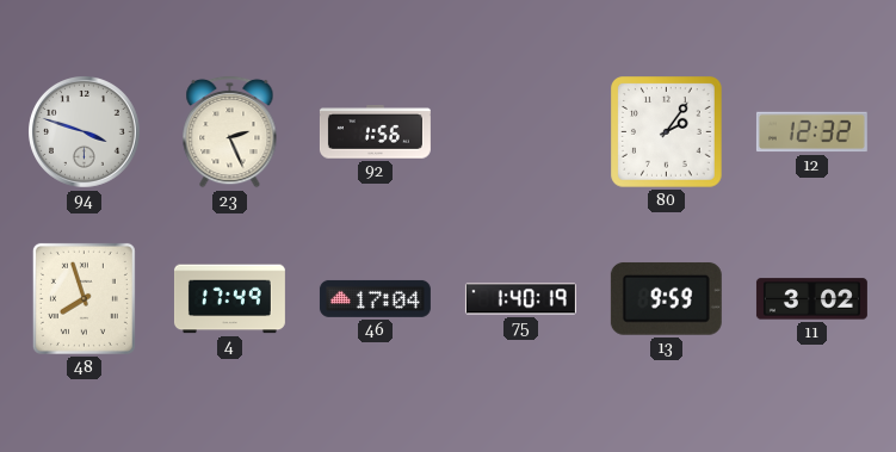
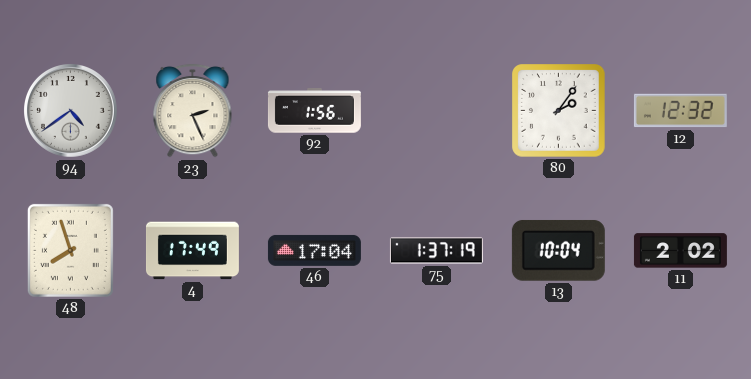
94: 3:48 -> 4:39 (71, 111)
75: 1:40 -> 1:37 (436, 251)
13: 9:59 -> 10:04 (558, 250)
11: 3:02 -> 2:02 (680, 251)
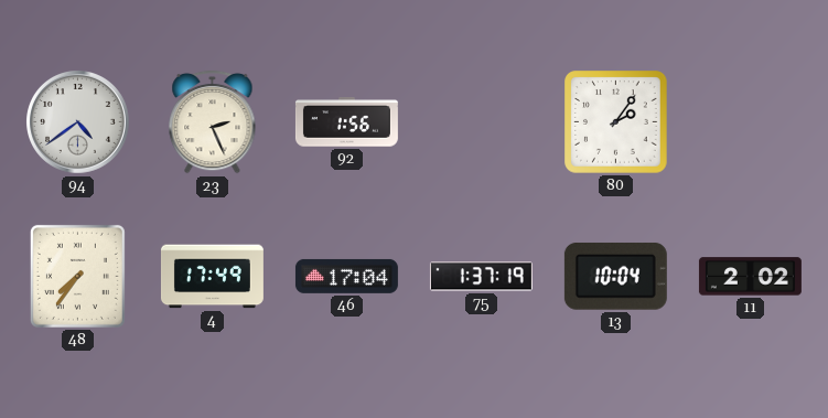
12: 12:32 -> none (680, 111)
48: 7:57 -> 7:36 (77, 276)
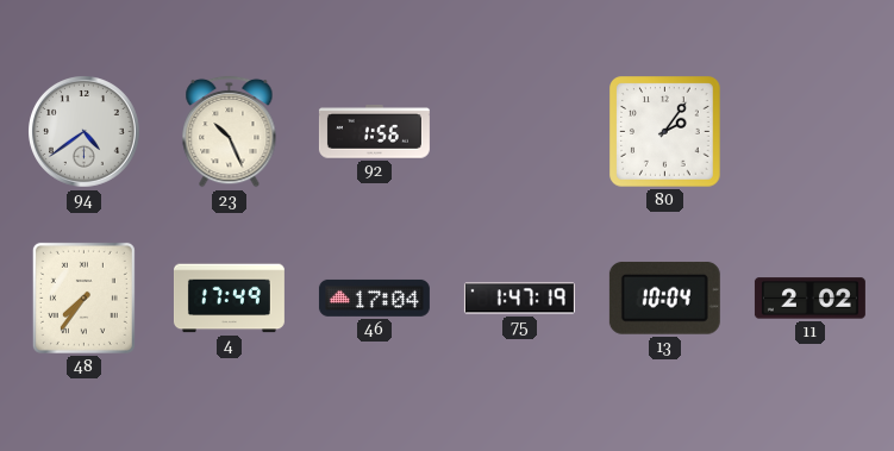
23: 2:26 -> 10:26 (230, 131)
75: 1:37 -> 1:47 (519, 299)
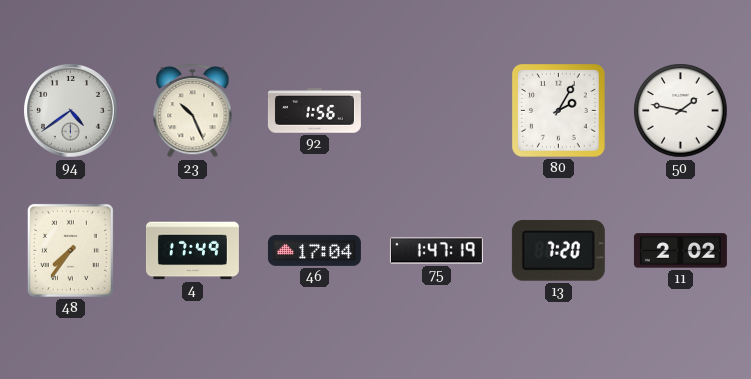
80: 2:06 -> 2:05 (559, 111)
50: none -> 1:47 (681, 111)
13: 10:04 -> 7:20 (558, 250)
